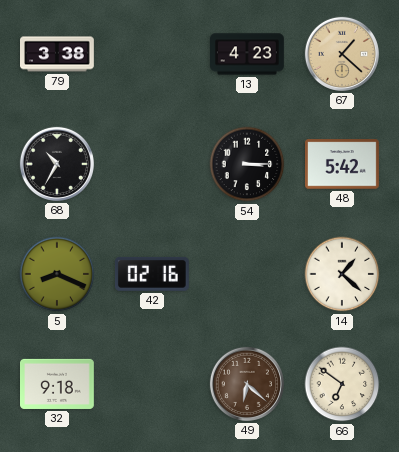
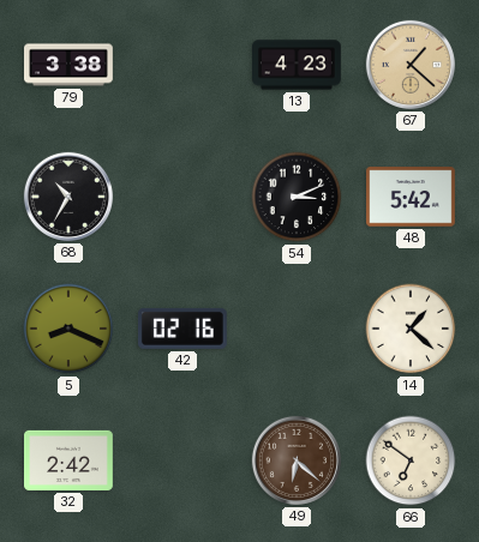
54: 3:15 -> 3:11 (297, 197)
32: 9:18 -> 2:42 (70, 460)
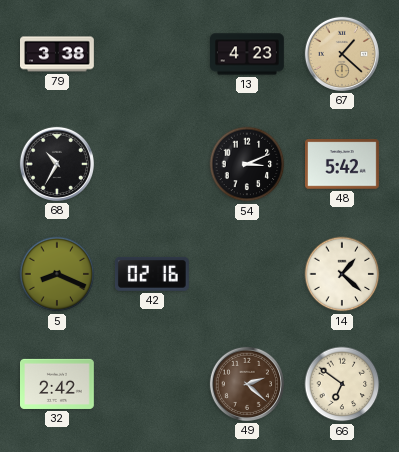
49: 6:22 -> 2:22 (247, 384)
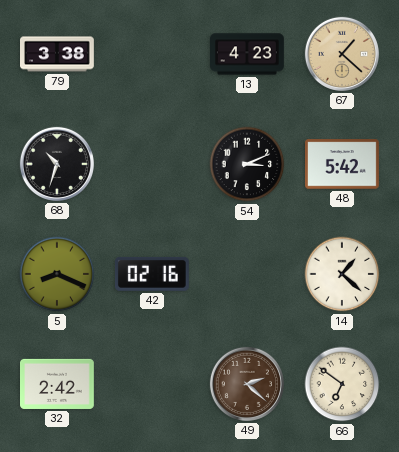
68: 10:35 -> 10:33 (57, 164)
